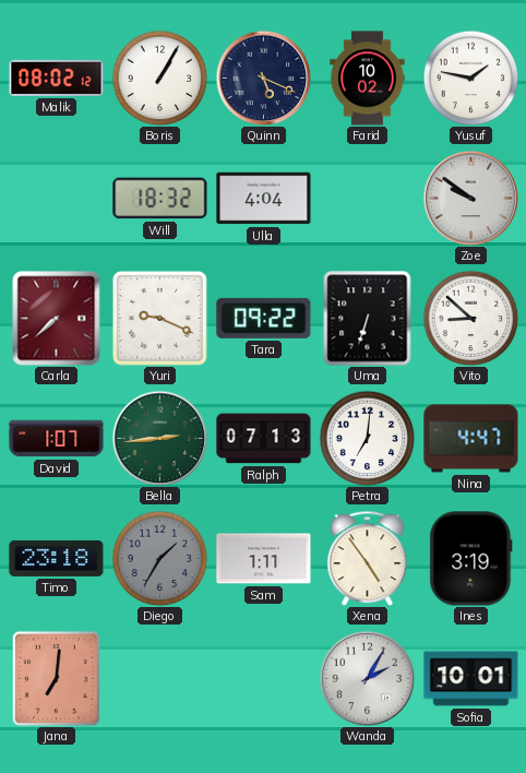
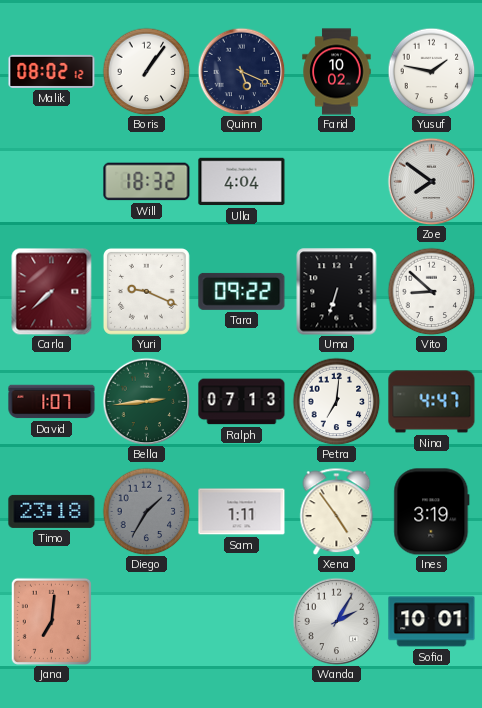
Boris: 1:05 -> 1:06 (146, 71)
Zoe: 9:51 -> 7:51 (431, 181)
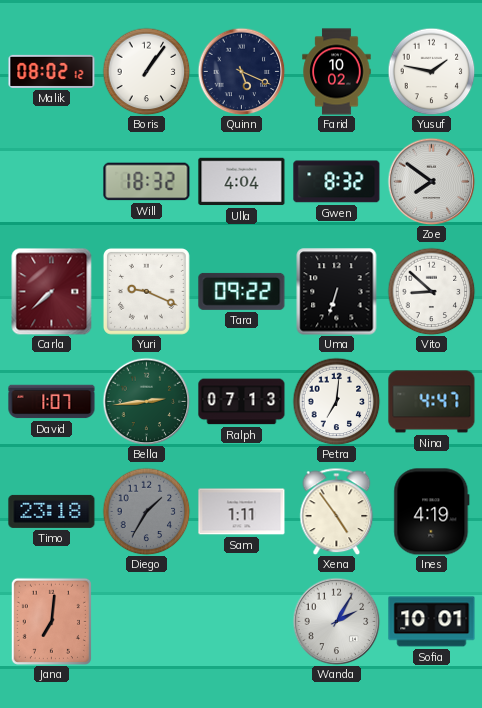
Gwen: none -> 8:32 (337, 182)
Ines: 3:19 -> 4:19 (432, 512)
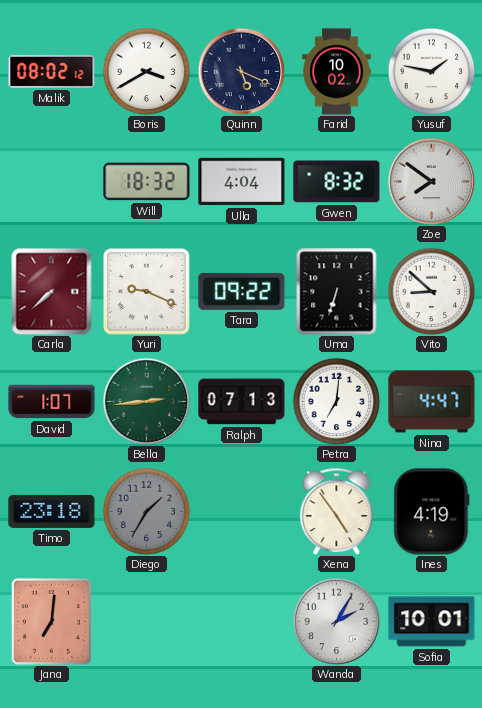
Boris: 1:06 -> 3:40 (146, 71)
Sam: 1:11 -> none (242, 512)
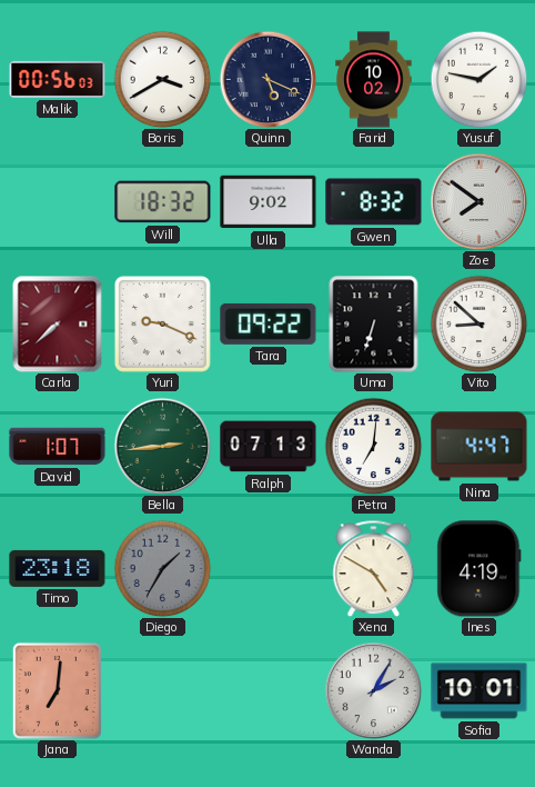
Malik: 08:02 -> 00:56 (58, 79)
Ulla: 4:04 -> 9:02 (269, 202)
Xena: 4:54 -> 4:50 (374, 568)
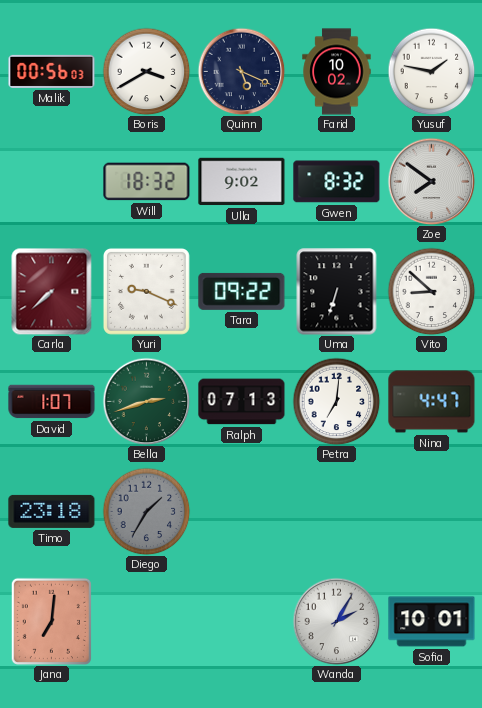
Bella: 2:44 -> 2:42 (146, 401)
Xena: 4:50 -> none (374, 568)
Ines: 4:19 -> none (480, 569)
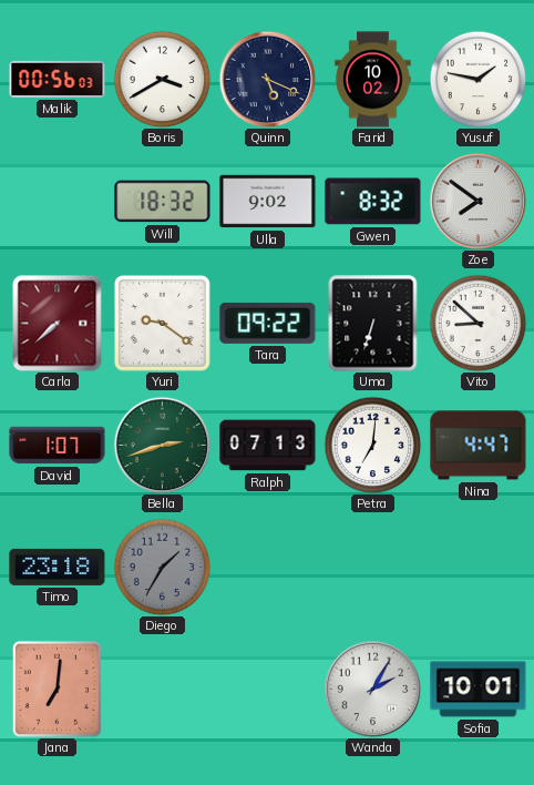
Yuri: 9:19 -> 9:21 (162, 323)
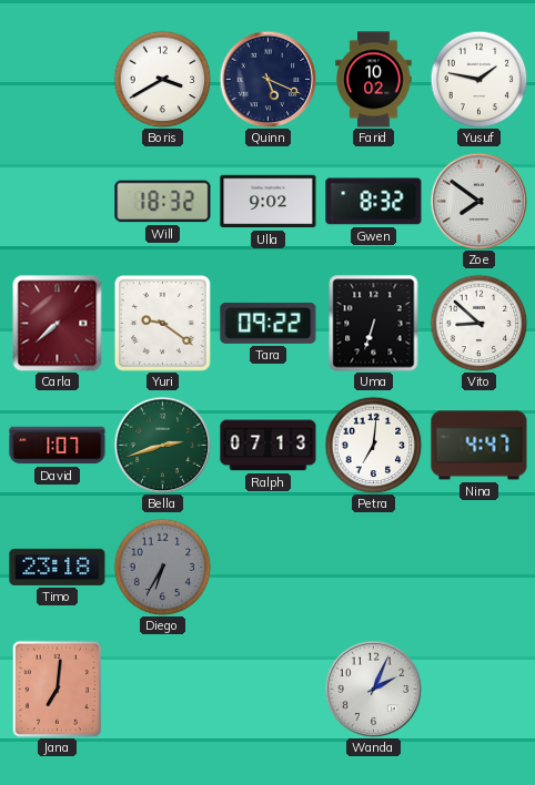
Malik: 00:56 -> none (58, 79)
Diego: 1:35 -> 6:35 (162, 567)
Wanda: 2:05 -> 2:04 (373, 689)
Sofia: 10:01 -> none (479, 690)
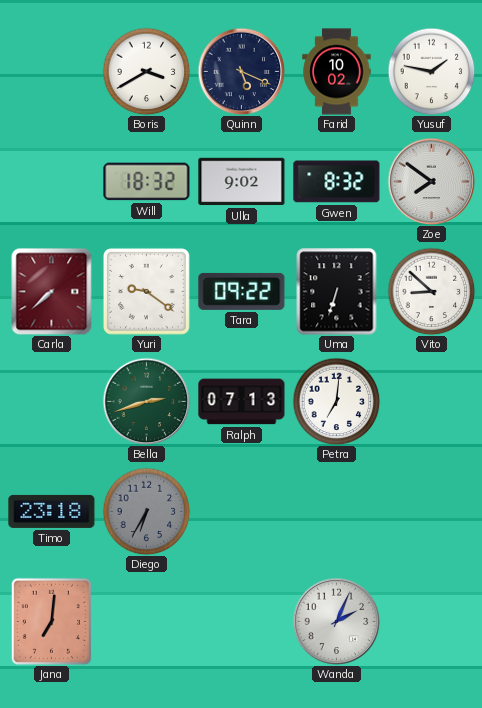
David: 1:07 -> none (58, 446)
Nina: 4:47 -> none (480, 446)
